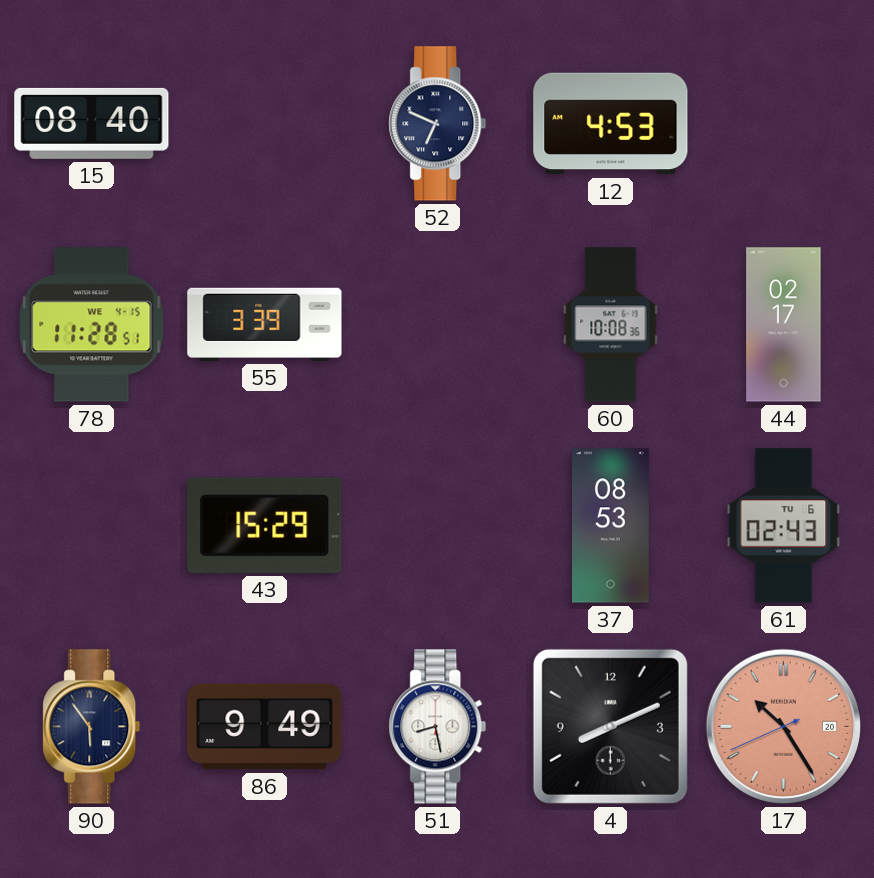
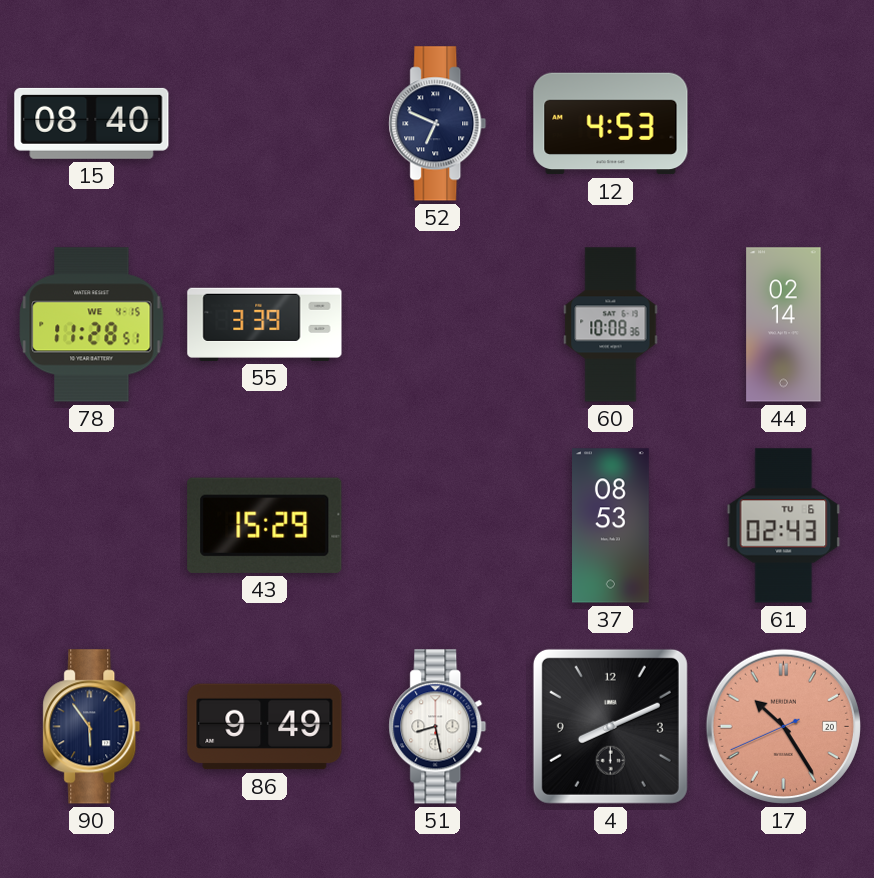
44: 02:17 -> 02:14 (784, 325)
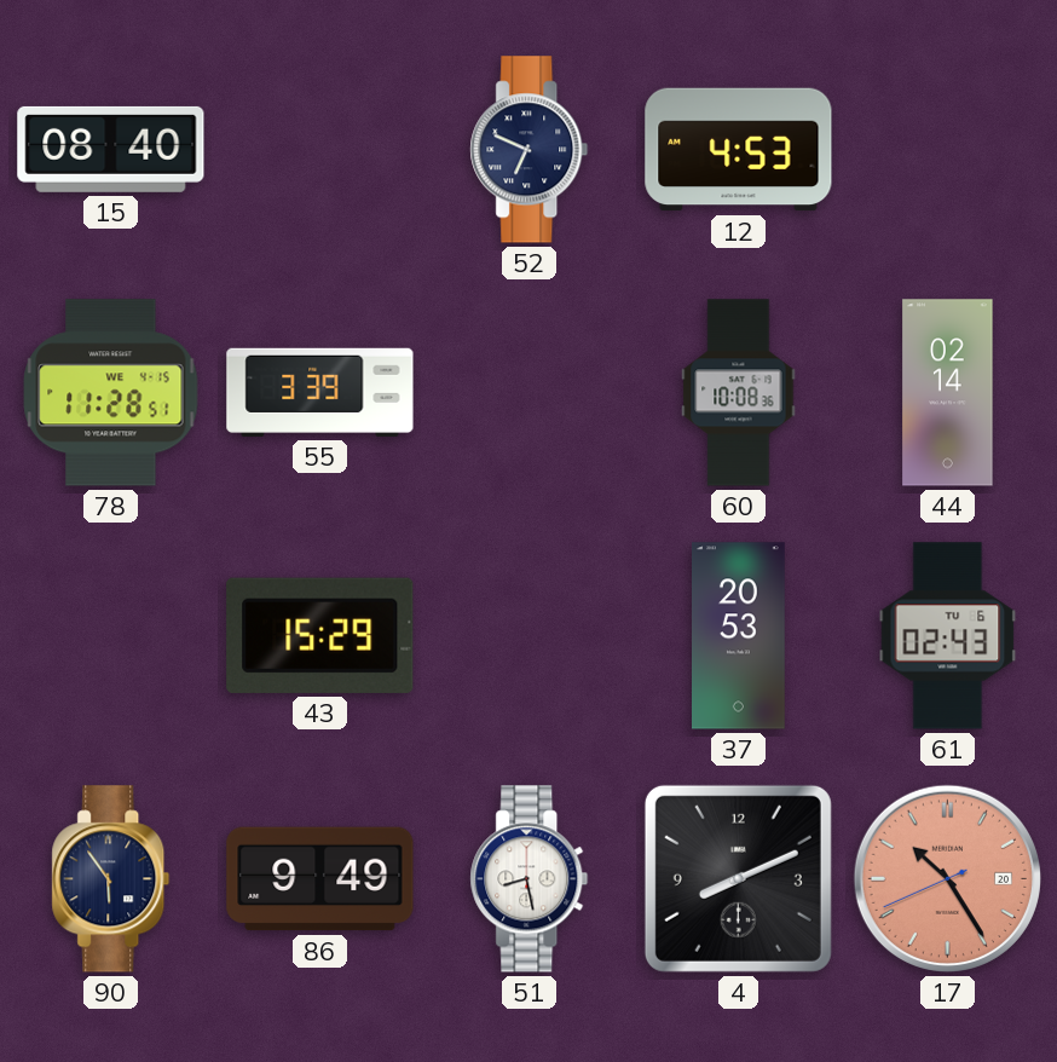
37: 08:53 -> 20:53 (739, 636)
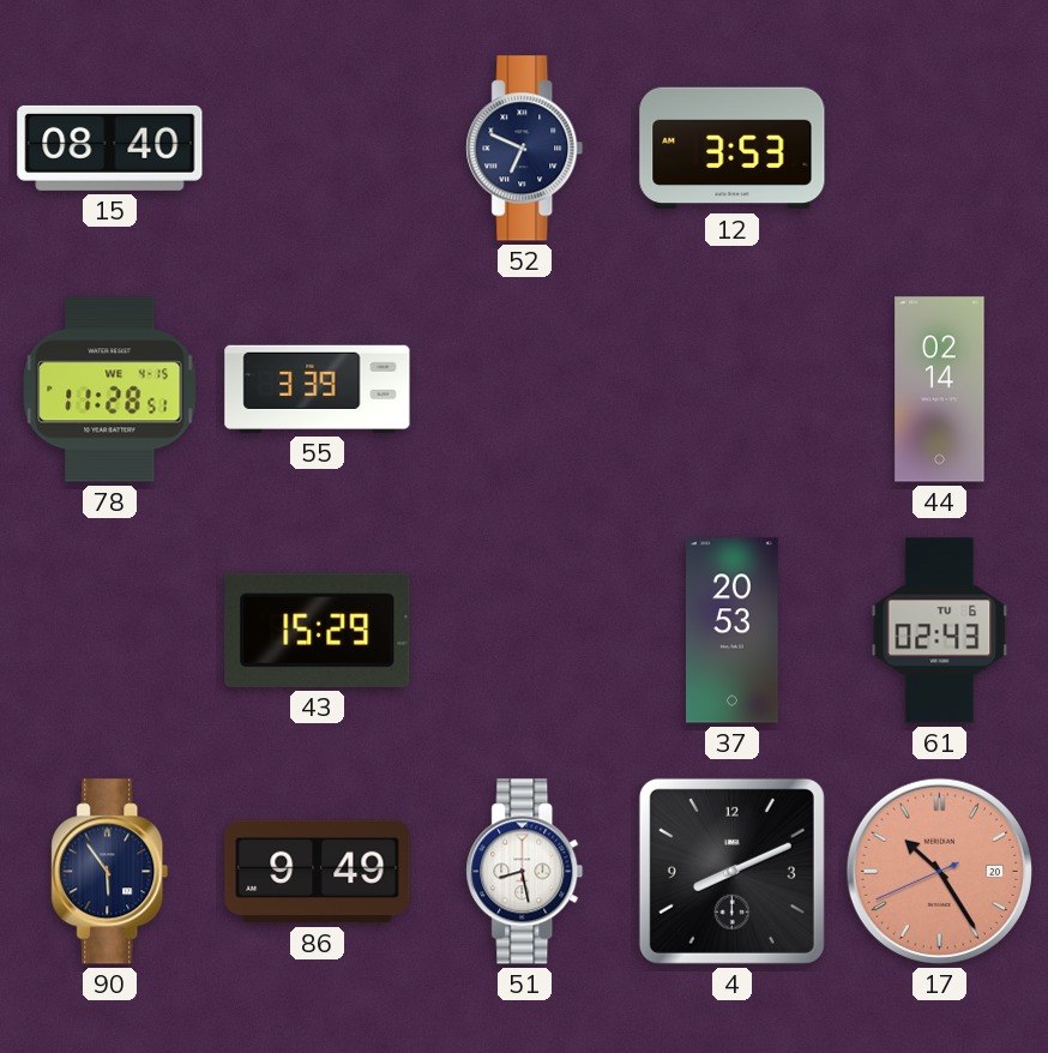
12: 4:53 -> 3:53 (733, 149)
60: 10:08 -> none (739, 393)
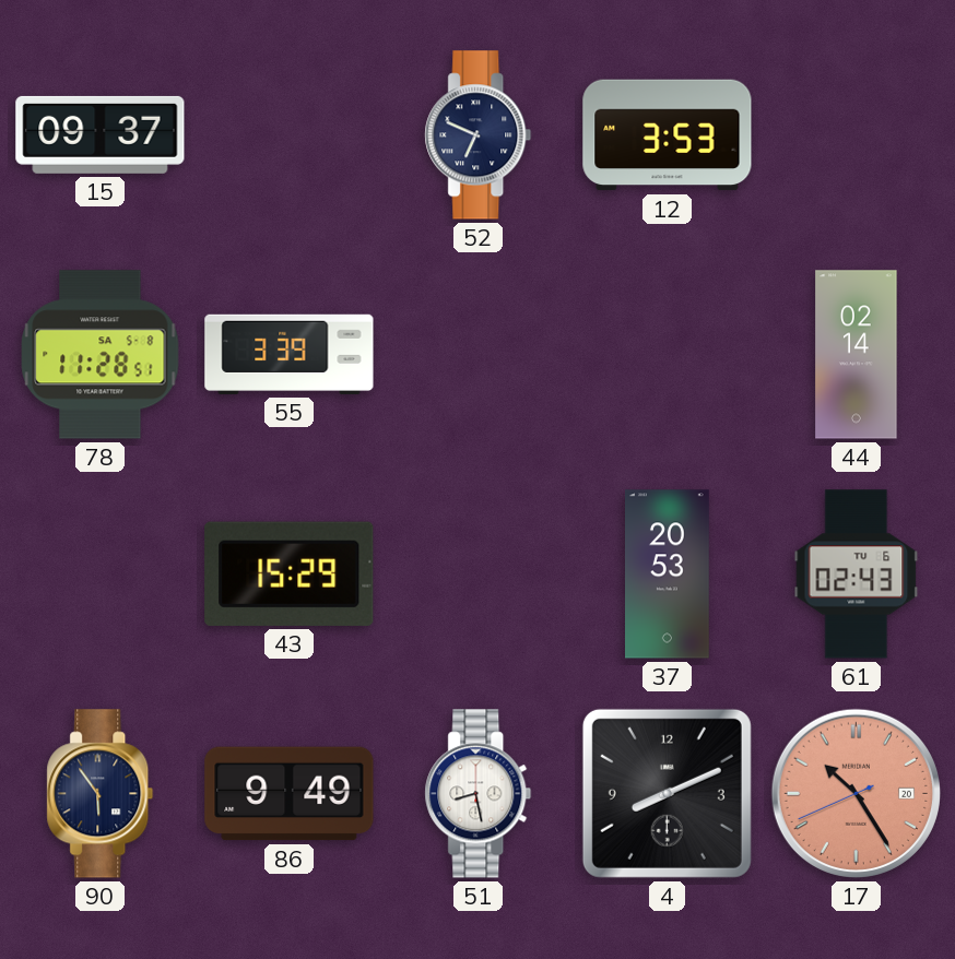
15: 08:40 -> 09:37 (101, 134)
78 date: WE 4-15 -> SA 5-8 (101, 355)
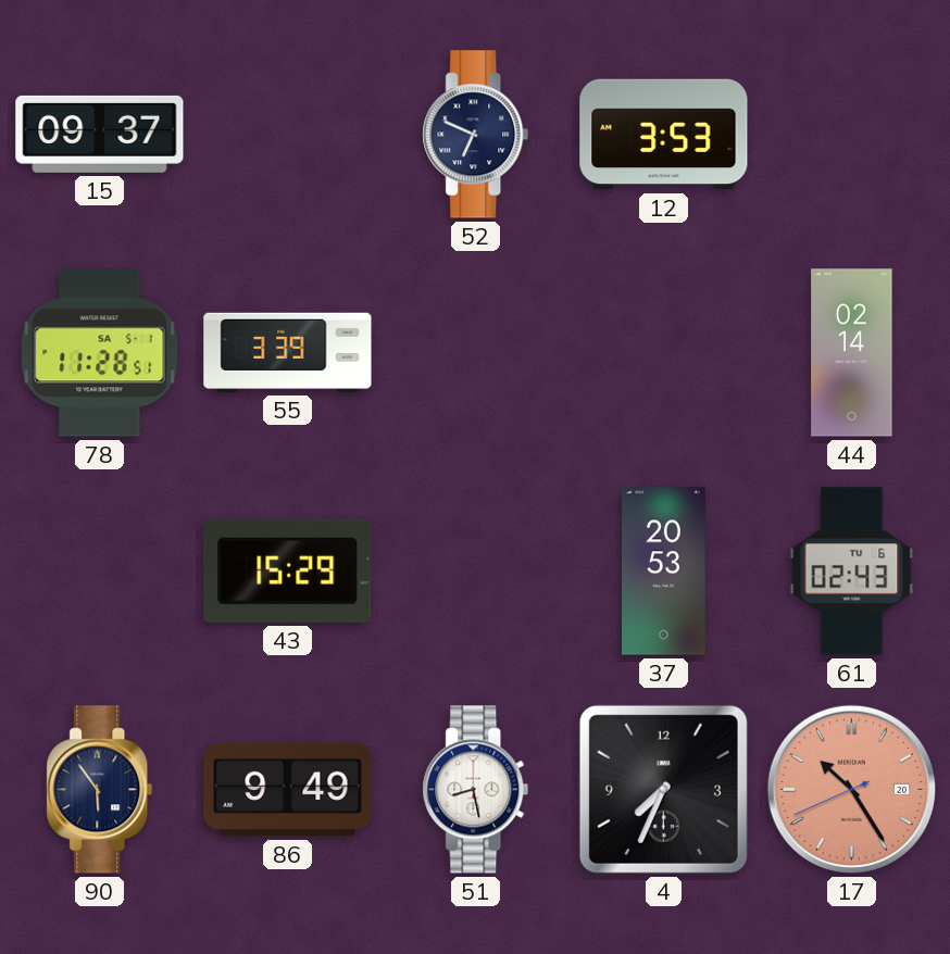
78 date: SA 5-8 -> SA 5-1 (100, 353)
4: 8:11 -> 7:34 (663, 789)
